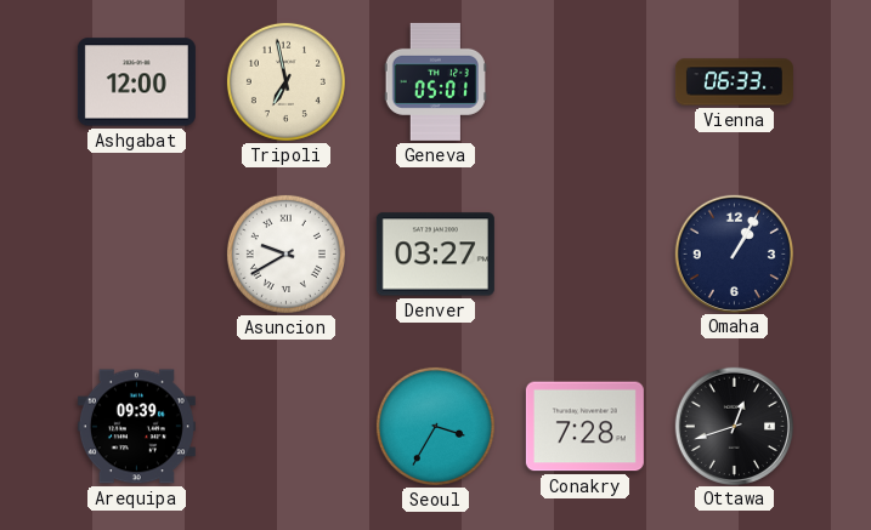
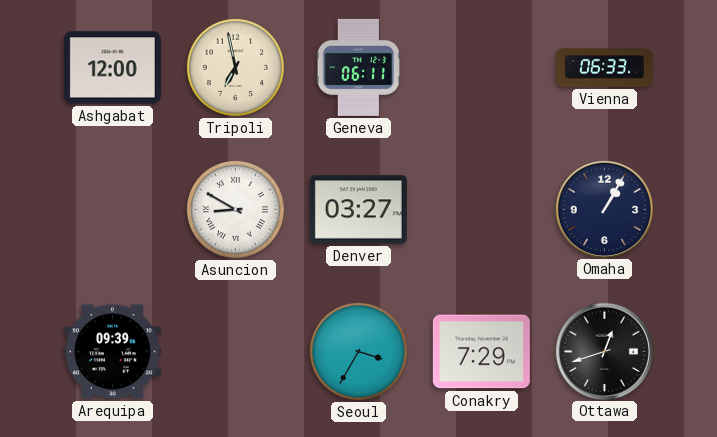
Geneva: 05:01 -> 06:11 (358, 67)
Asuncion: 9:40 -> 8:50 (235, 209)
Conakry: 7:28 -> 7:29 (481, 352)
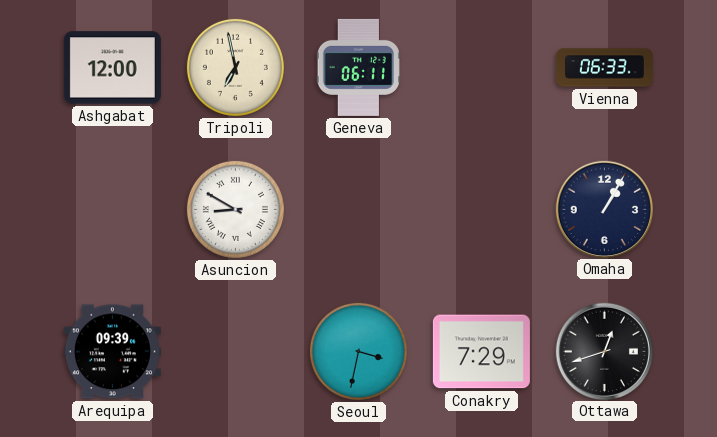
Denver: 03:27 -> none (358, 210)
Seoul: 3:35 -> 3:32 (358, 351)
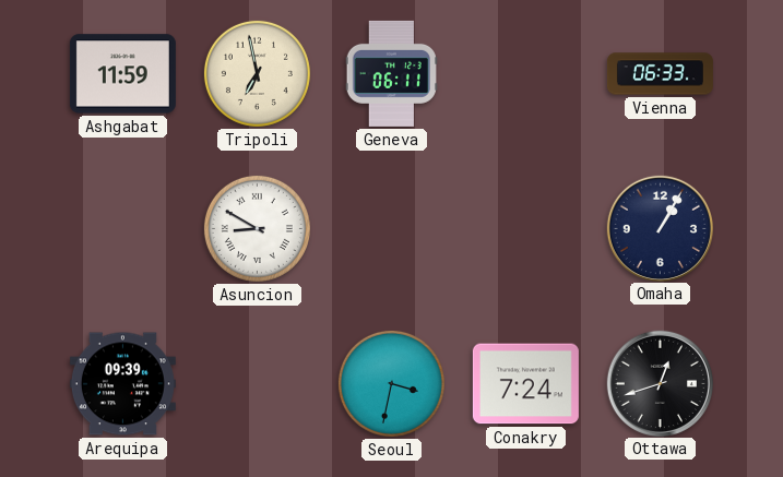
Ashgabat: 12:00 -> 11:59 (122, 74)
Conakry: 7:29 -> 7:24 (525, 384)
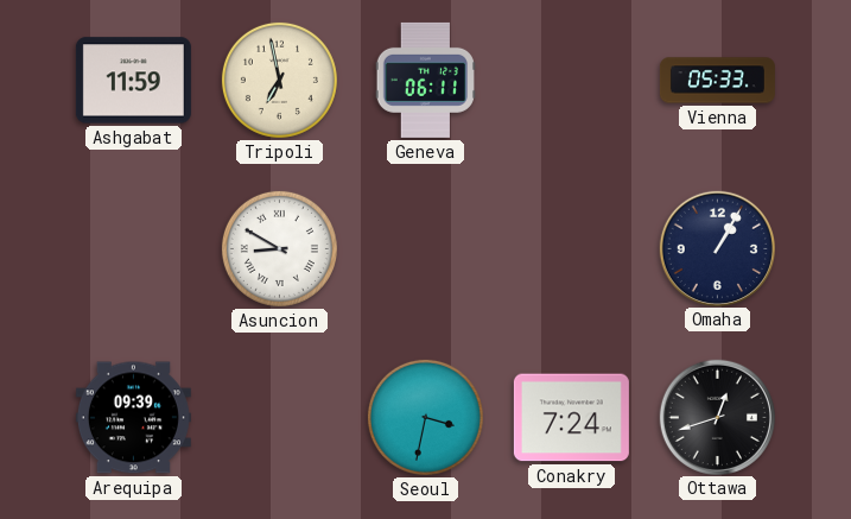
Vienna: 06:33 -> 05:33 (717, 81)
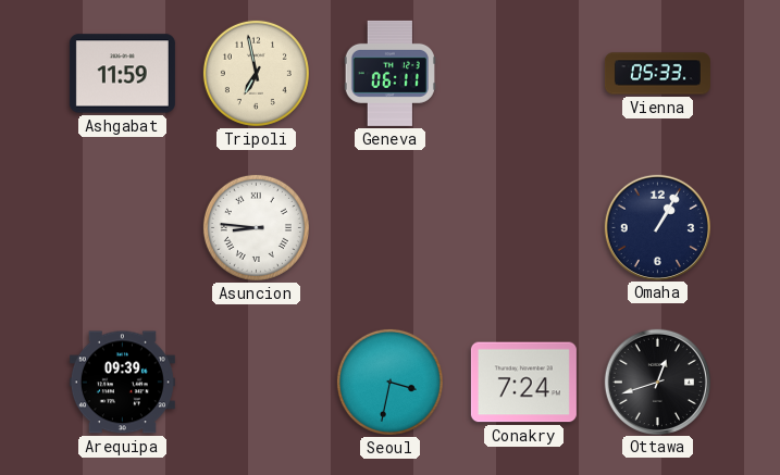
Asuncion: 8:50 -> 8:46 (256, 227)
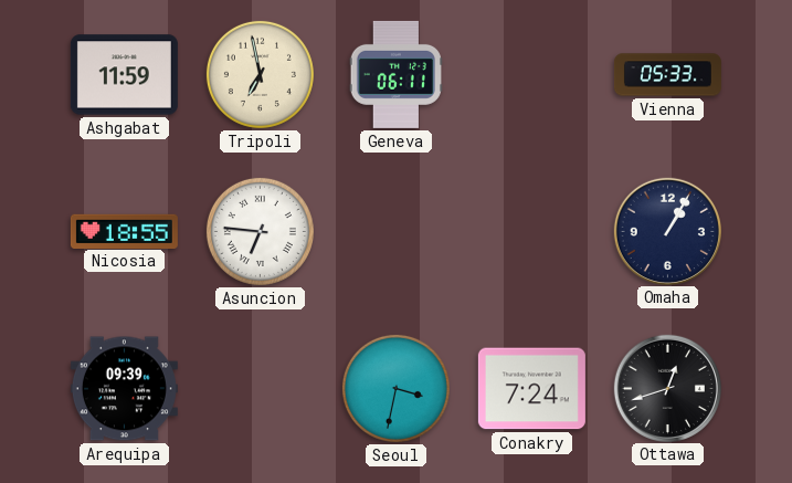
Nicosia: none -> 18:55 (124, 231)
Asuncion: 8:46 -> 6:46 (260, 231)
